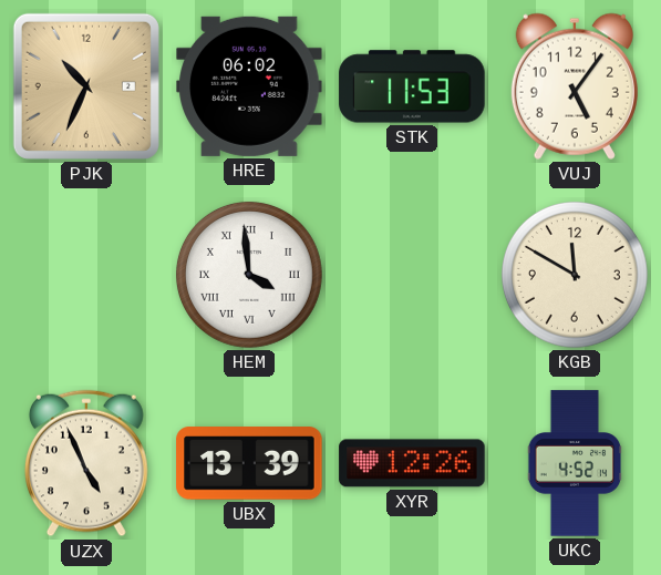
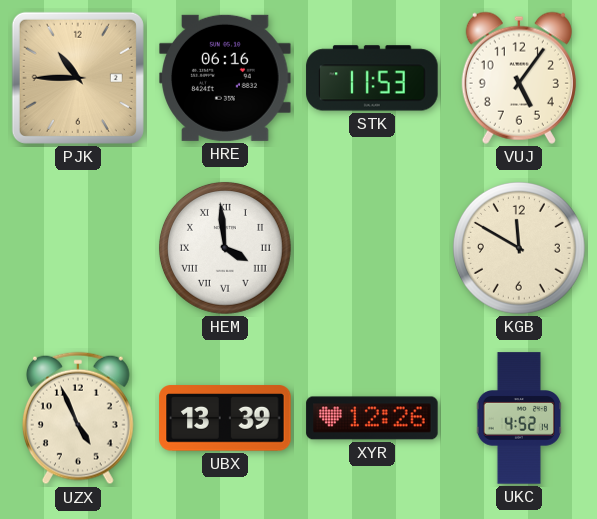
PJK: 10:34 -> 10:45 (78, 78)
HRE: 06:02 -> 06:16 (225, 78)
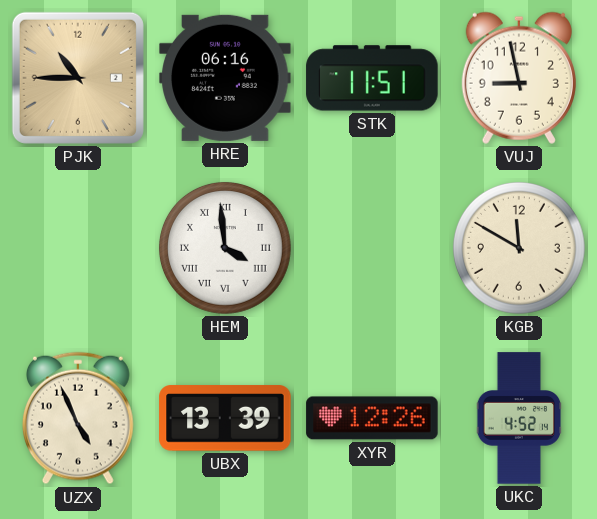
STK: 11:53 -> 11:51 (372, 78)
VUJ: 5:06 -> 8:58 (519, 78)
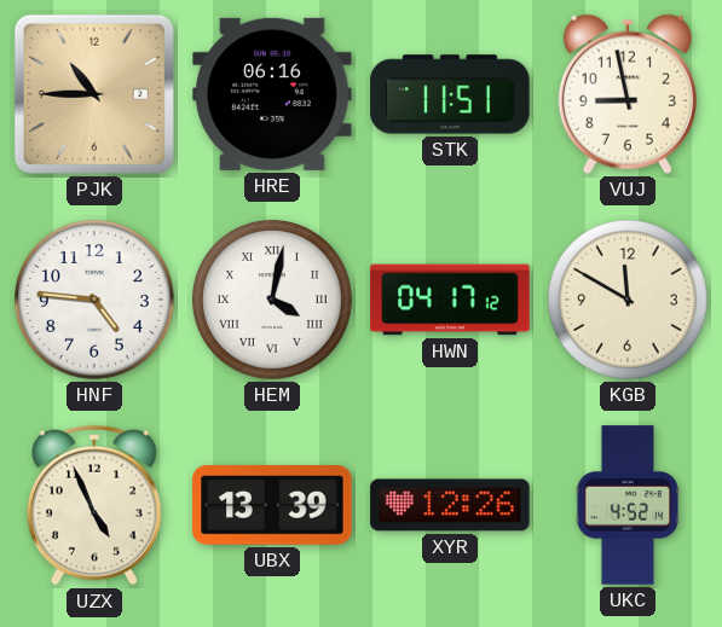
HNF: none -> 4:46 (94, 300)
HEM: 3:59 -> 4:02 (272, 300)
HWN: none -> 04:17 (450, 300)
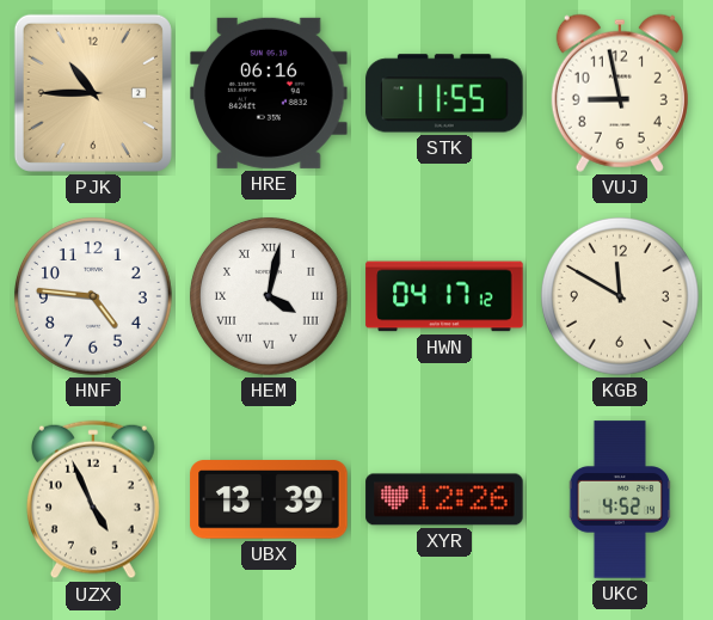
STK: 11:51 -> 11:55 (444, 93)
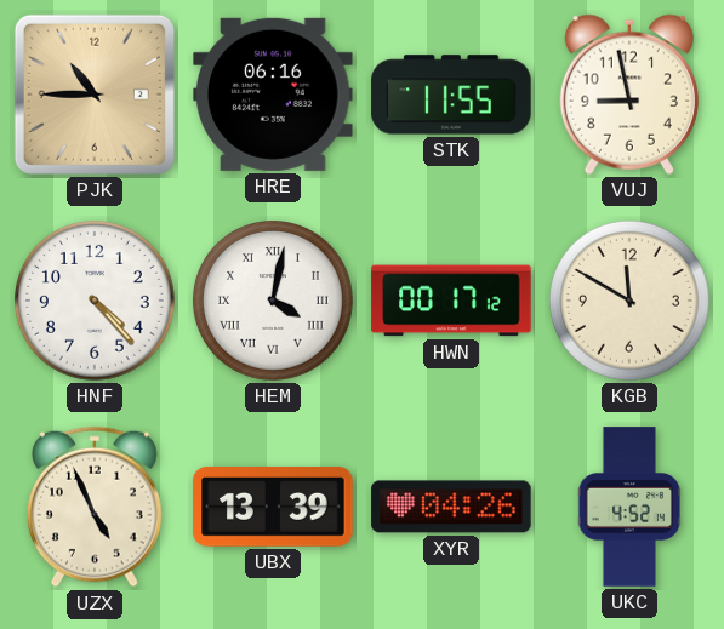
HNF: 4:46 -> 4:23 (95, 301)
HWN: 04:17 -> 00:17 (451, 301)
XYR: 12:26 -> 04:26 (451, 507)
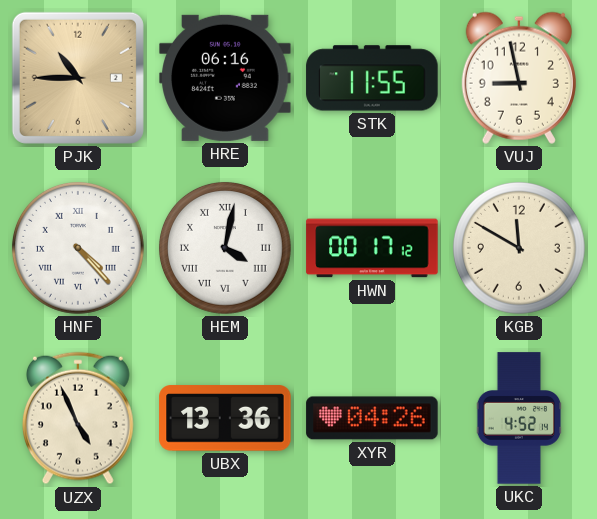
HNF numerals: Arabic -> Roman (78, 248)
UBX: 13:39 -> 13:36 (225, 418)
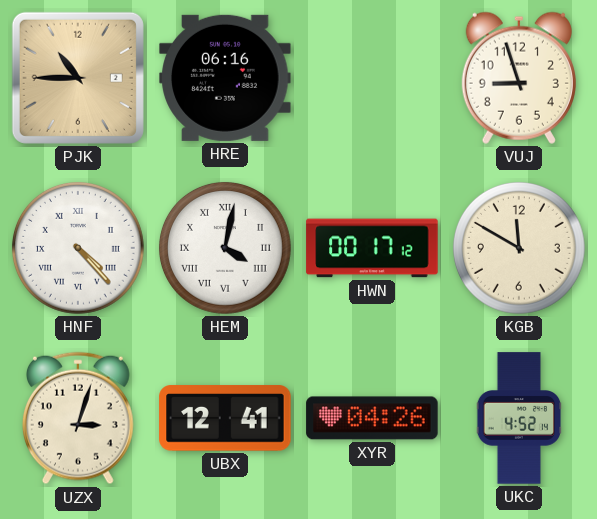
STK: 11:55 -> none (372, 78)
VUJ: 8:58 -> 8:57 (519, 78)
UZX: 4:56 -> 3:03 (78, 418)
UBX: 13:36 -> 12:41 (225, 418)
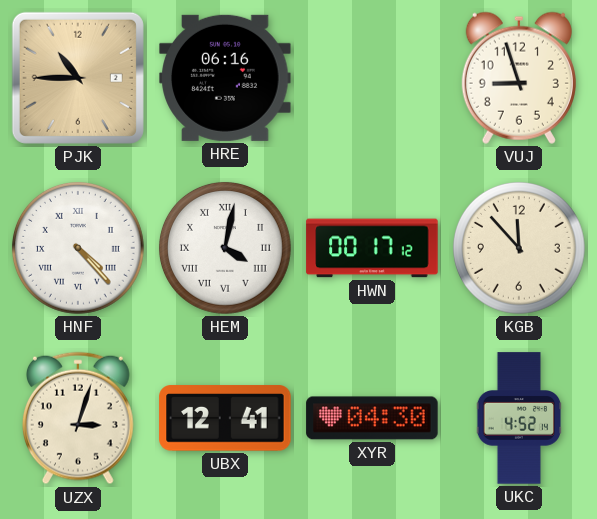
KGB: 11:50 -> 11:53 (519, 248)
XYR: 04:26 -> 04:30 (372, 418)
